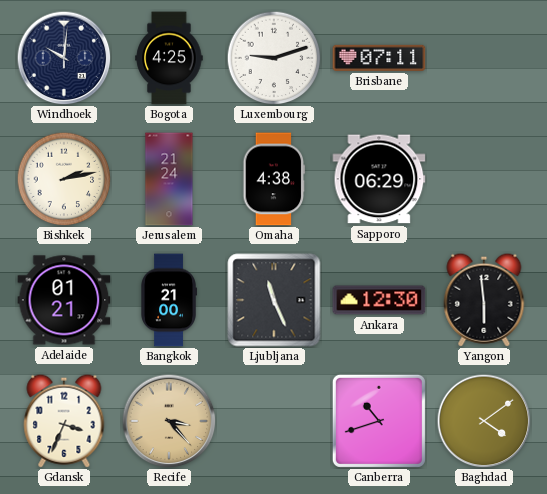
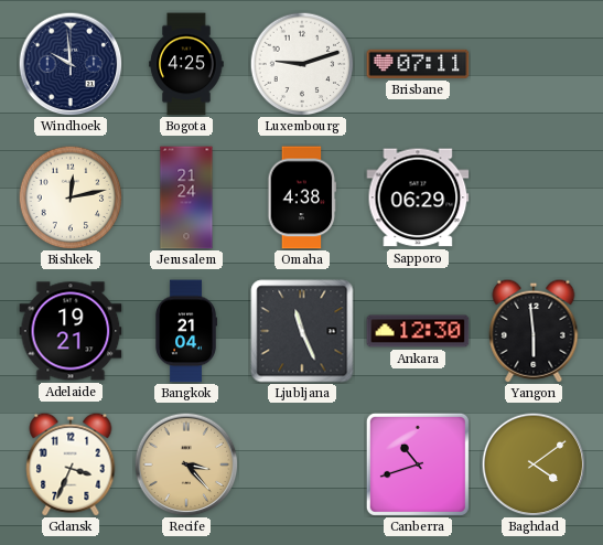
Windhoek: 10:01 -> 9:59 (71, 64)
Bishkek: 2:13 -> 12:13 (71, 197)
Adelaide: 01:21 -> 19:21 (71, 331)
Bangkok: 21:00 -> 21:04 (185, 331)
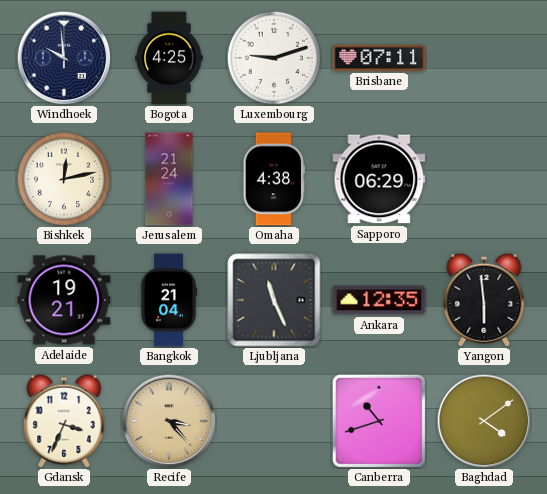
Ankara: 12:30 -> 12:35 (379, 300)
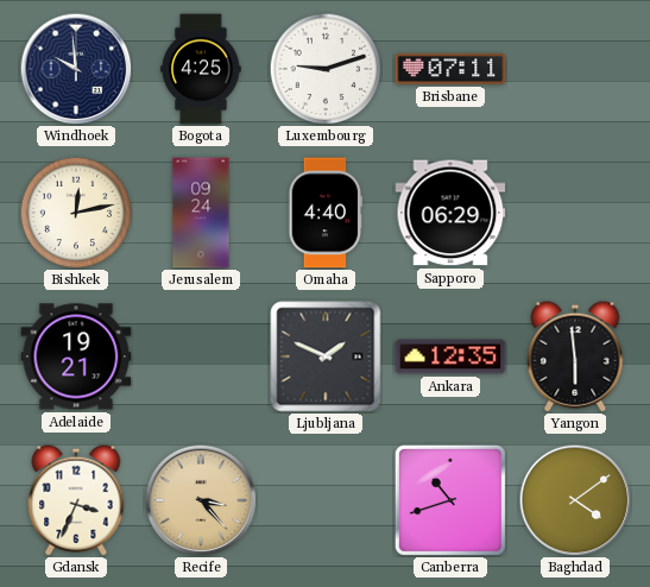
Jerusalem: 21:24 -> 09:24 (201, 213)
Omaha: 4:38 -> 4:40 (326, 213)
Bangkok: 21:04 -> none (168, 300)
Ljubljana: 11:26 -> 1:49 (326, 356)
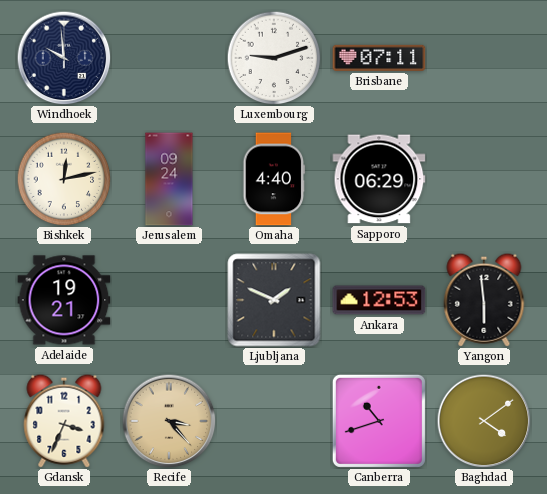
Bogota: 4:25 -> none (201, 69)
Ankara: 12:35 -> 12:53 (379, 300)
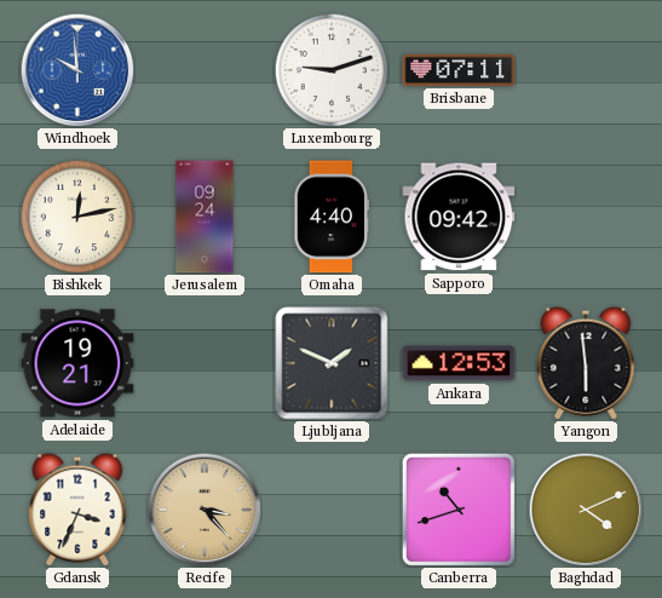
Windhoek dial: navy -> blue (77, 70)
Sapporo: 06:29 -> 09:42 (459, 217)
Baghdad: 4:09 -> 4:11 (586, 510)
